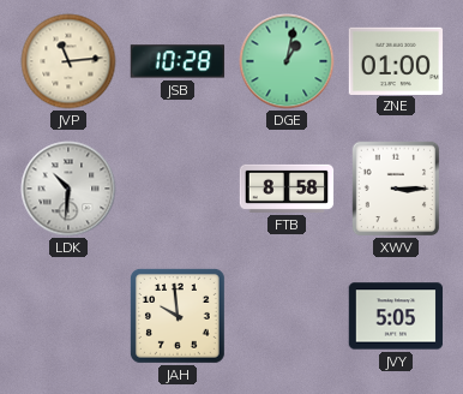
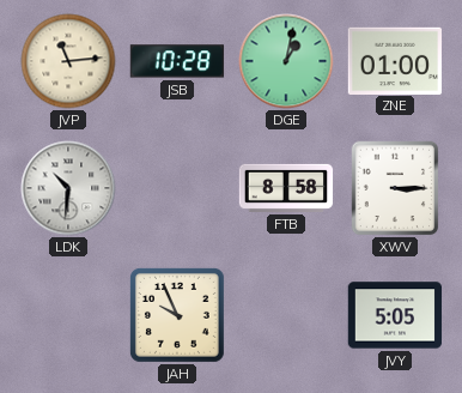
JAH: 9:59 -> 9:56 (177, 315)
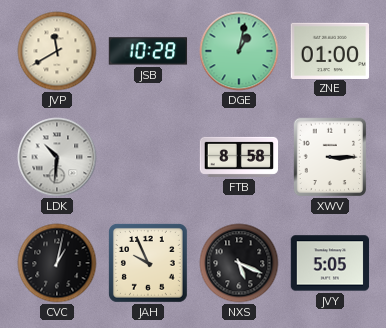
JVP: 11:14 -> 11:40 (57, 51)
CVC: none -> 1:02 (57, 263)
NXS: none -> 5:19 (239, 263)
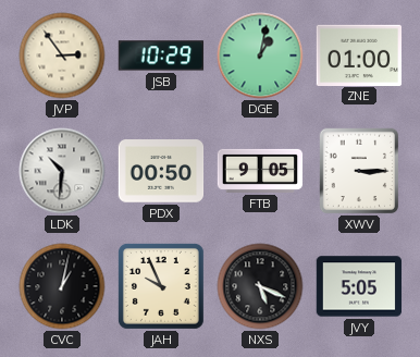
JVP: 11:40 -> 2:54 (62, 56)
JSB: 10:28 -> 10:29 (161, 56)
PDX: none -> 00:50 (161, 171)
FTB: 8:58 -> 9:05 (260, 171)
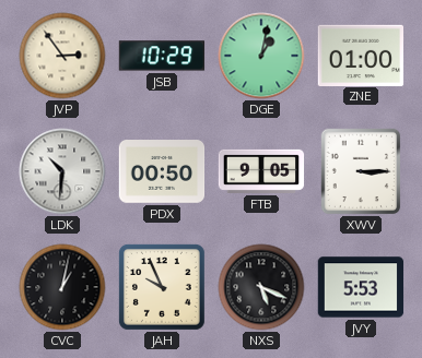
JVY: 5:05 -> 5:53 (361, 287)
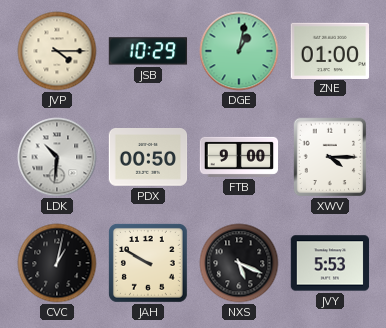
JVP: 2:54 -> 4:15 (57, 51)
FTB: 9:05 -> 9:00 (239, 157)
XWV: 3:15 -> 4:15 (330, 157)
JAH: 9:56 -> 9:50 (148, 263)
